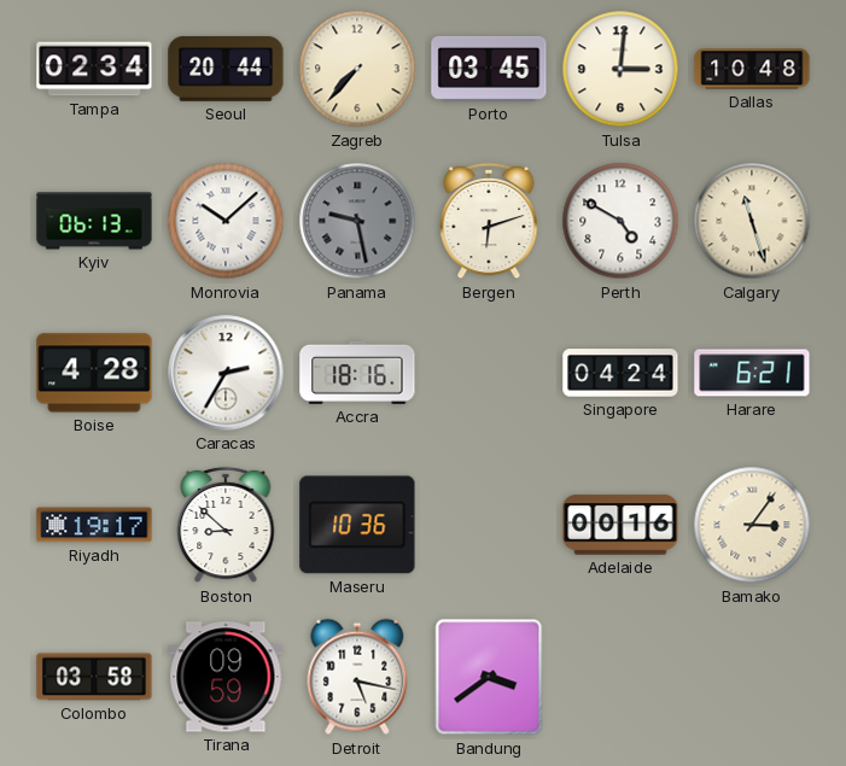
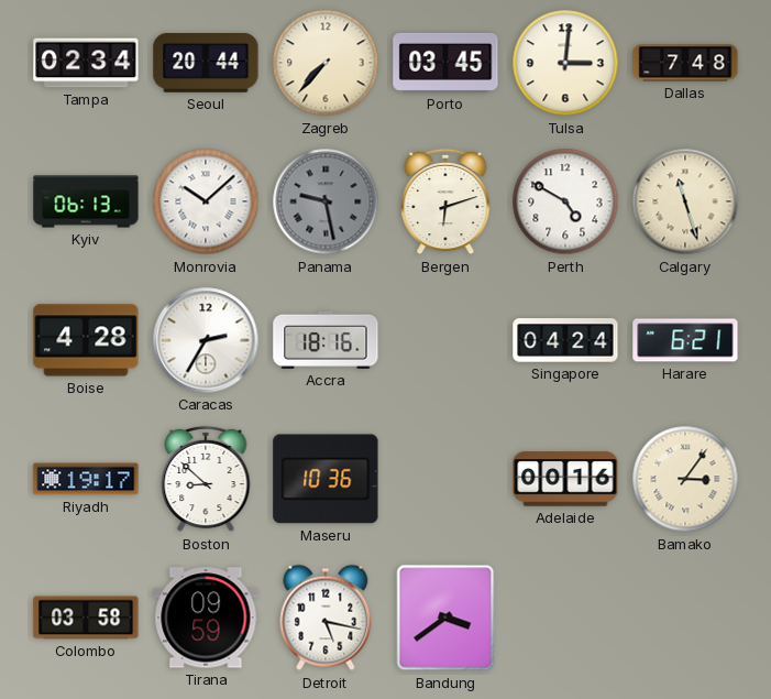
Dallas: 10:48 -> 7:48 (685, 63)
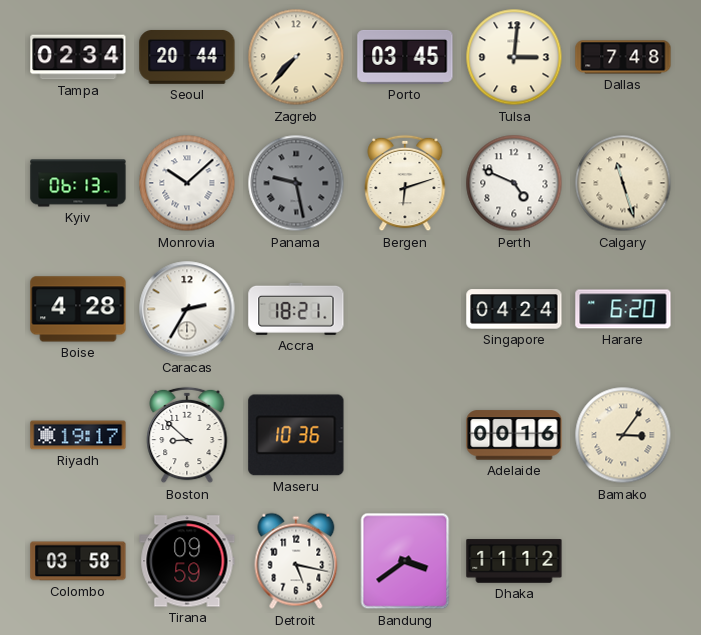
Perth: 4:50 -> 4:49 (514, 183)
Accra: 18:16 -> 18:21 (296, 309)
Harare: 6:21 -> 6:20 (623, 309)
Dhaka: none -> 11:12 (514, 561)
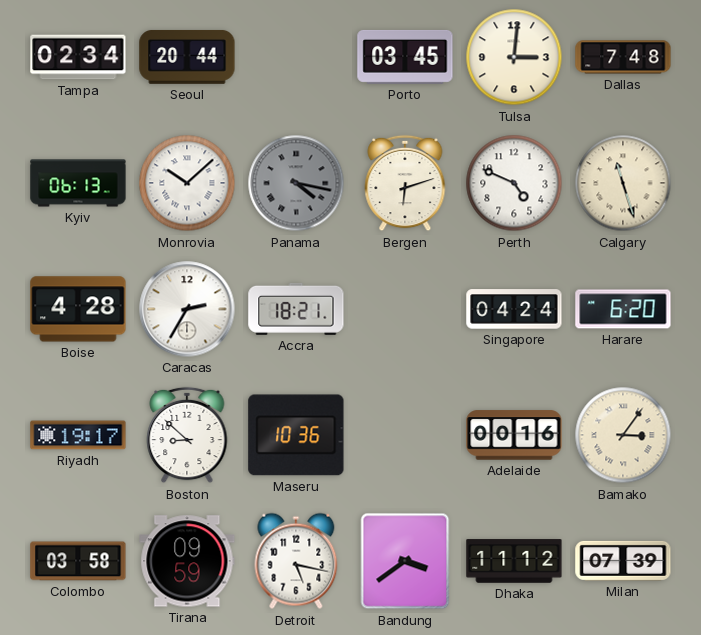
Zagreb: 7:37 -> none (296, 57)
Panama: 9:28 -> 4:17 (296, 183)
Milan: none -> 07:39 (623, 561)
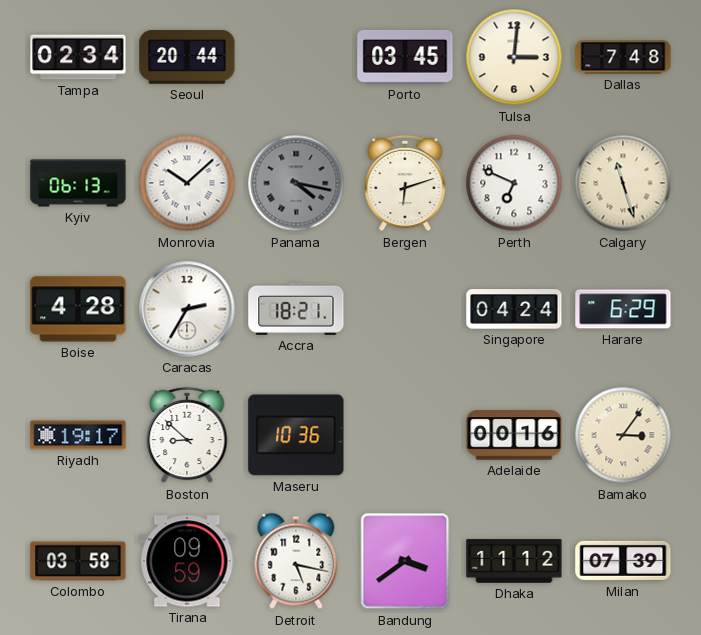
Perth: 4:49 -> 6:49 (514, 183)
Harare: 6:20 -> 6:29 (623, 309)
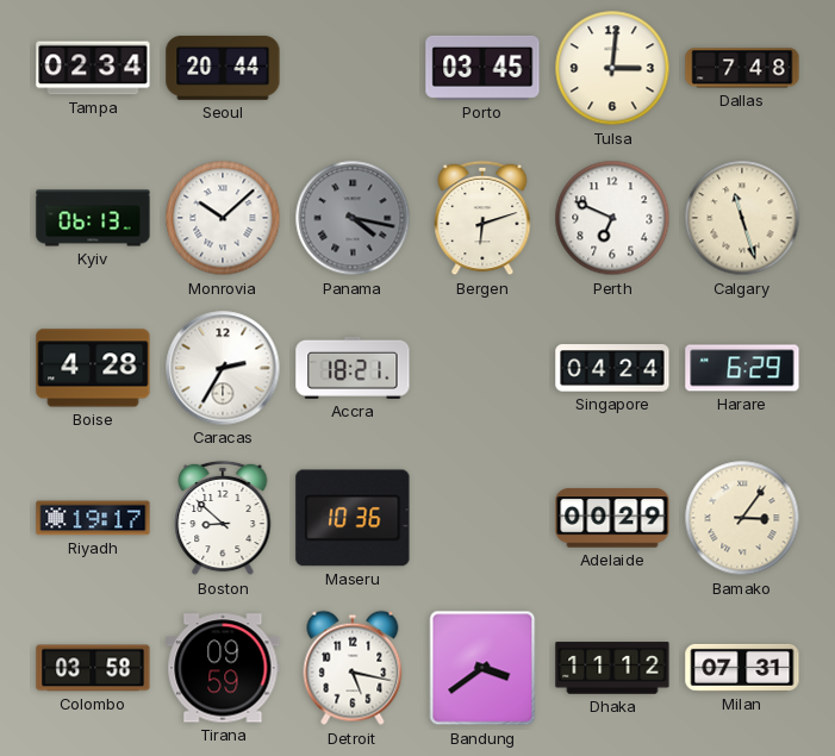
Adelaide: 00:16 -> 00:29 (612, 518)
Milan: 07:39 -> 07:31 (742, 668)
